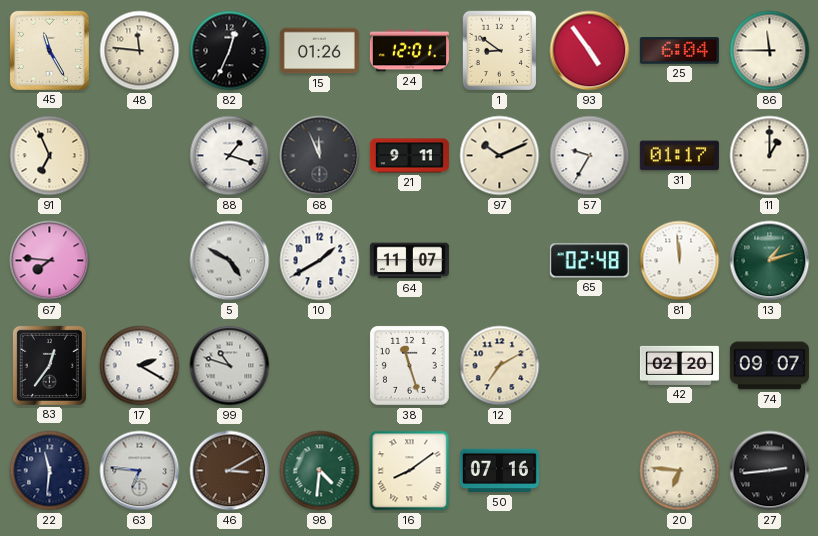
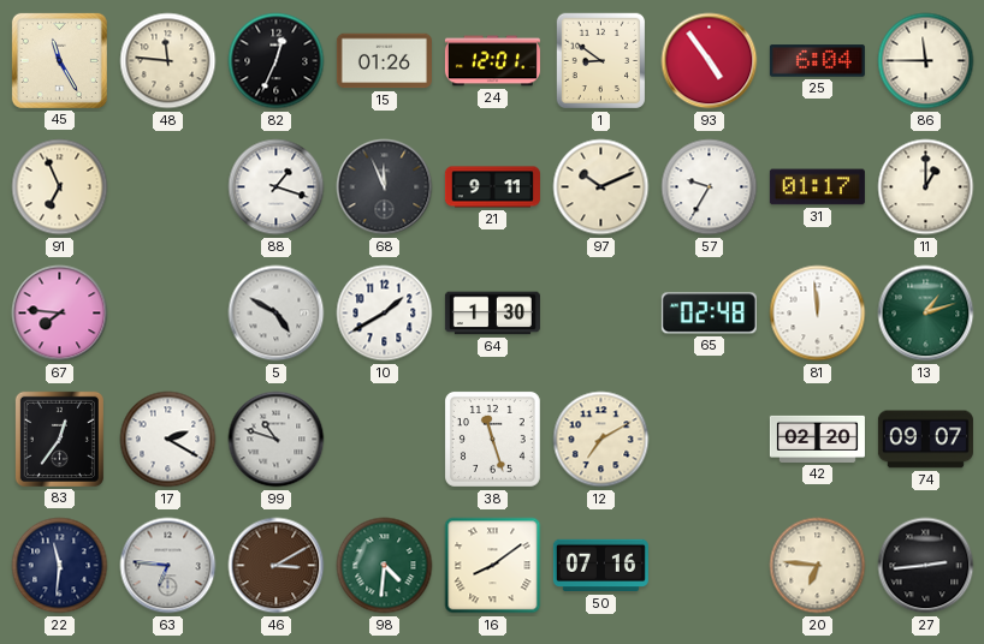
64: 11:07 -> 1:30 (492, 314)
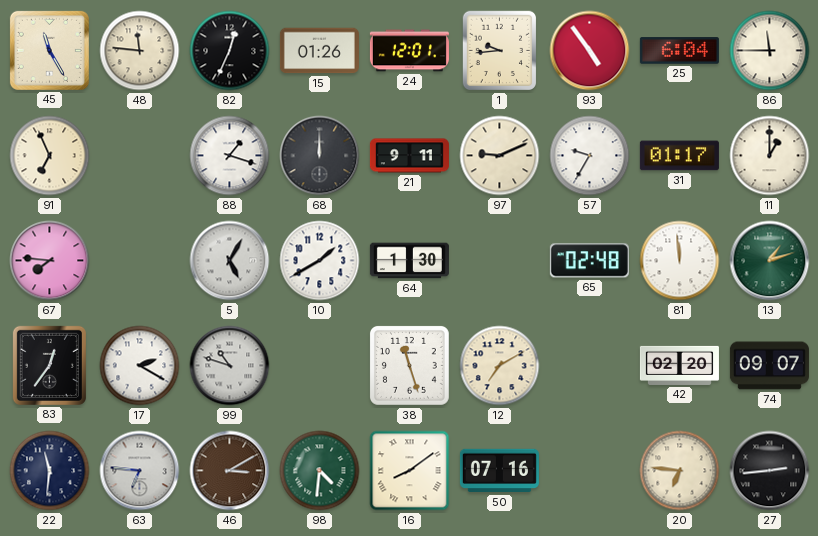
1: 8:51 -> 9:44 (499, 51)
68: 11:56 -> 12:00 (320, 156)
97: 10:11 -> 9:11 (500, 156)
5: 4:50 -> 5:05 (230, 261)
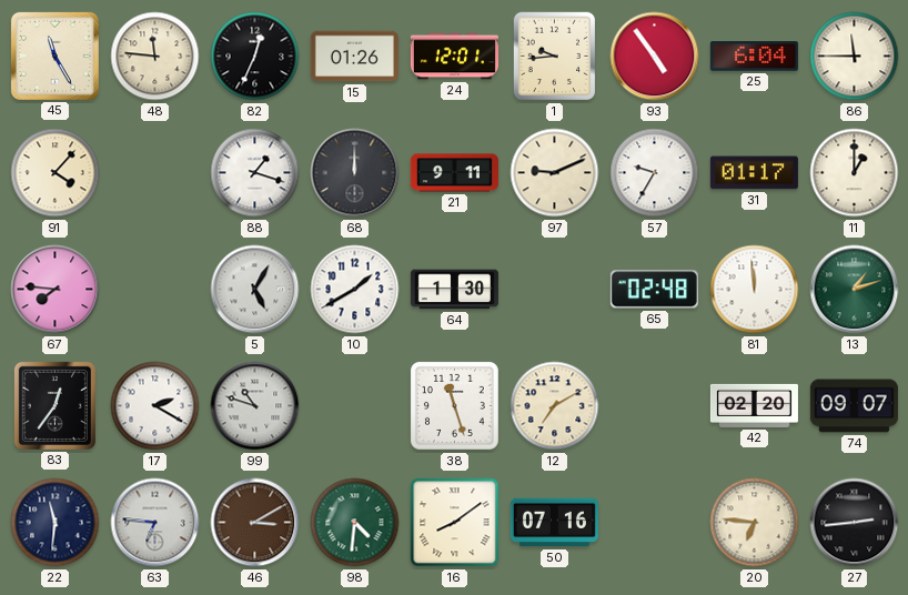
91: 6:56 -> 4:07 (56, 173)
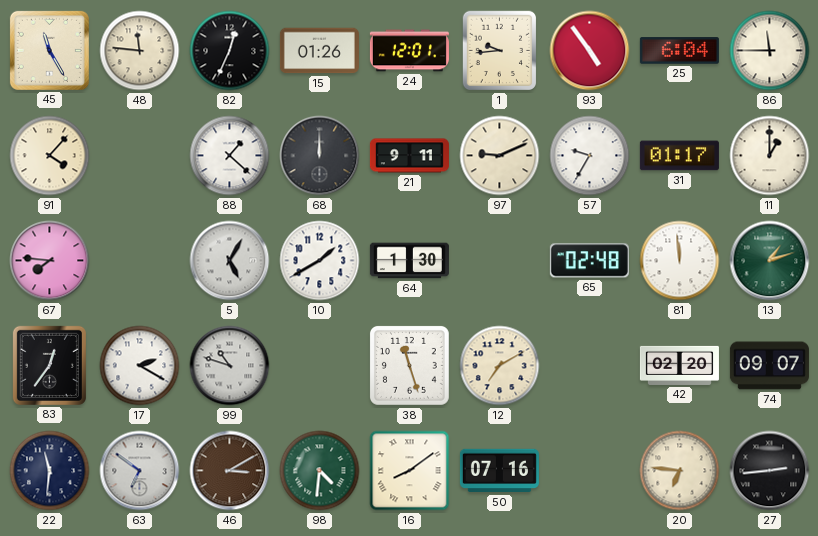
88: 1:18 -> 1:22 (230, 156)
63: 6:46 -> 6:51 (140, 471)
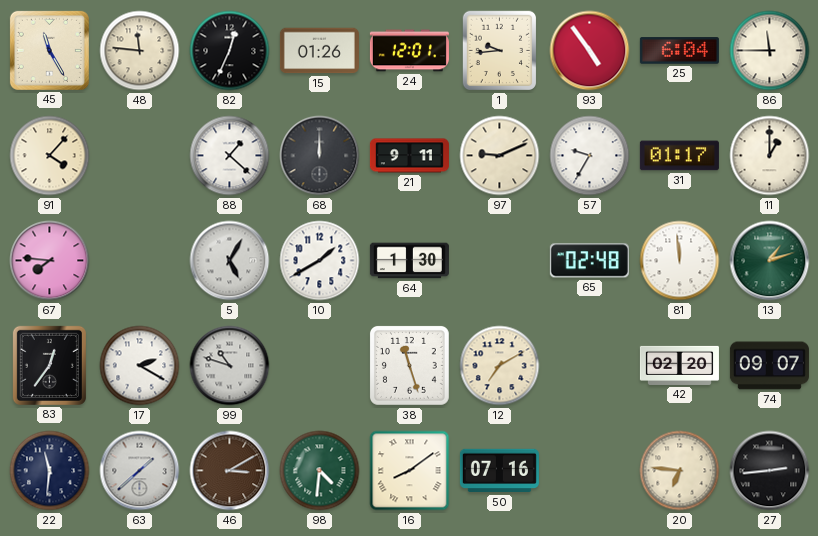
63: 6:51 -> 1:38 (140, 471)
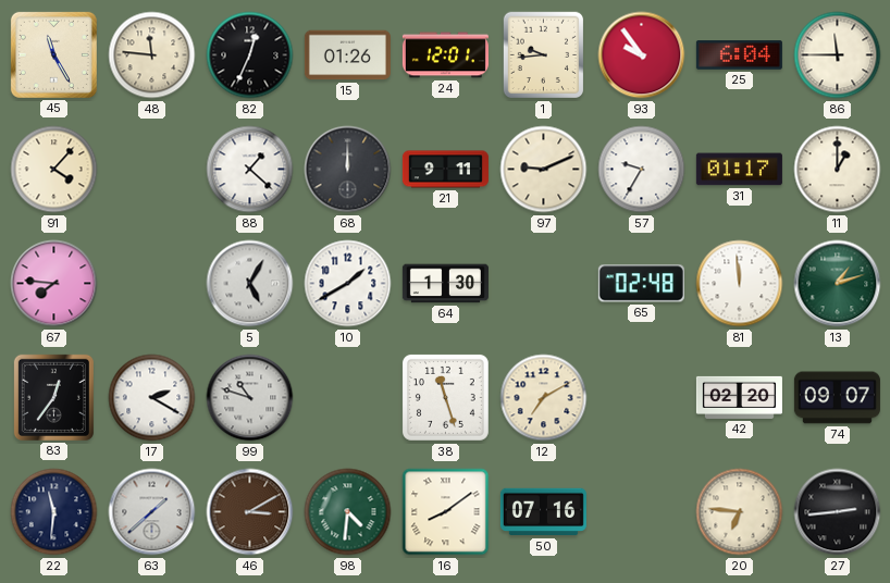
93: 4:54 -> 9:54 (642, 55)
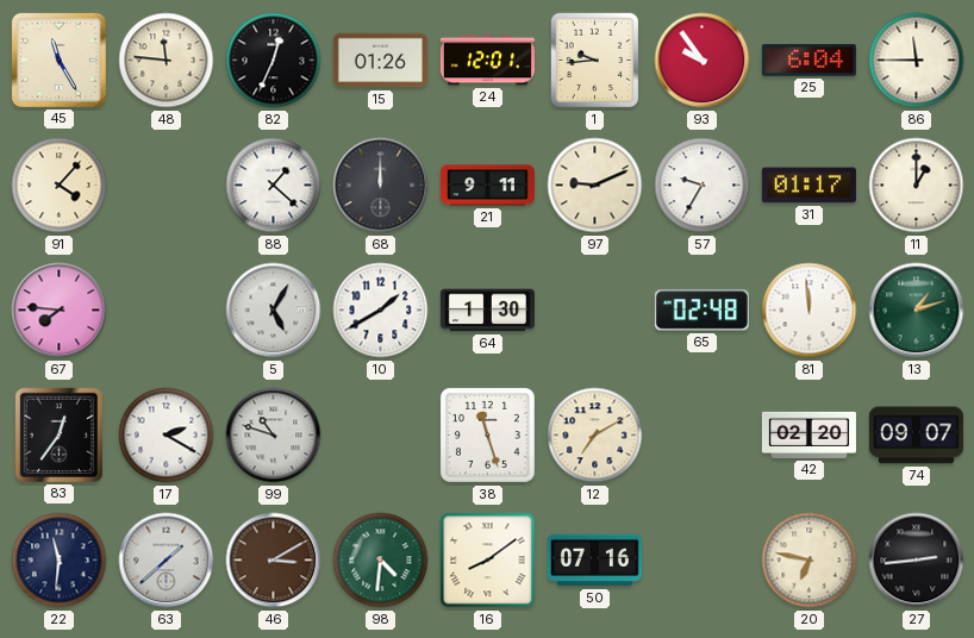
20: 6:46 -> 6:47 (810, 561)
